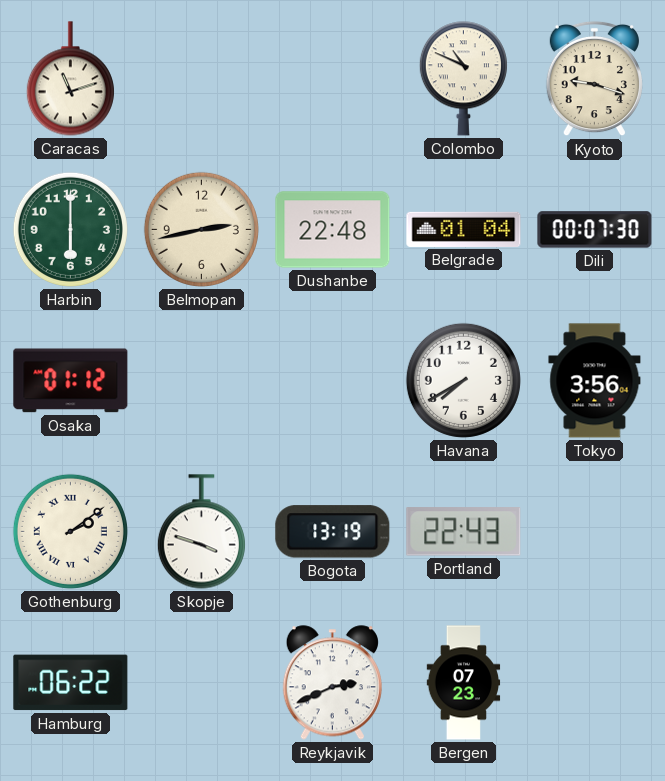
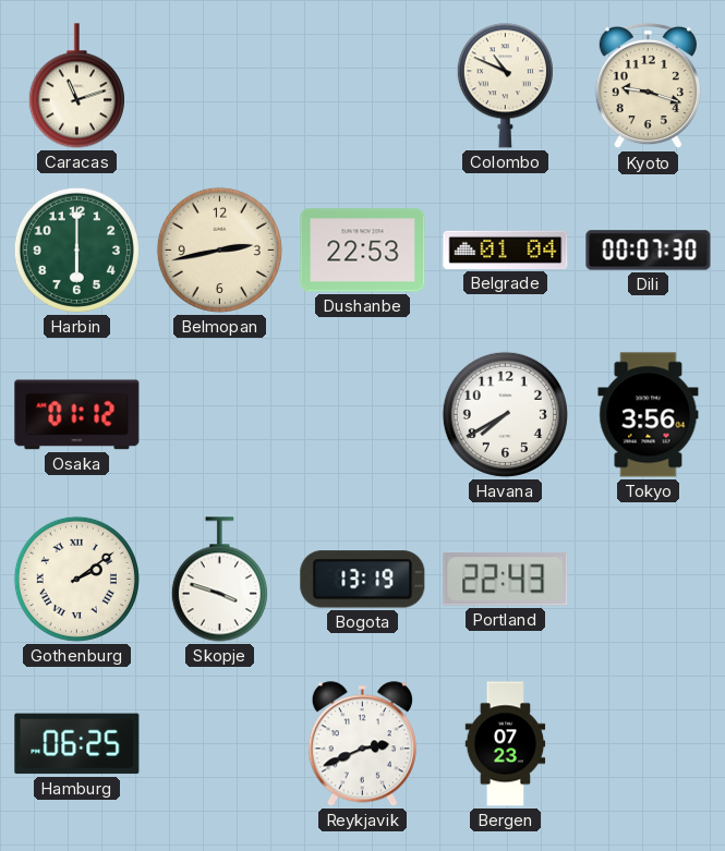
Dushanbe: 22:48 -> 22:53 (363, 251)
Hamburg: 06:22 -> 06:25 (77, 744)
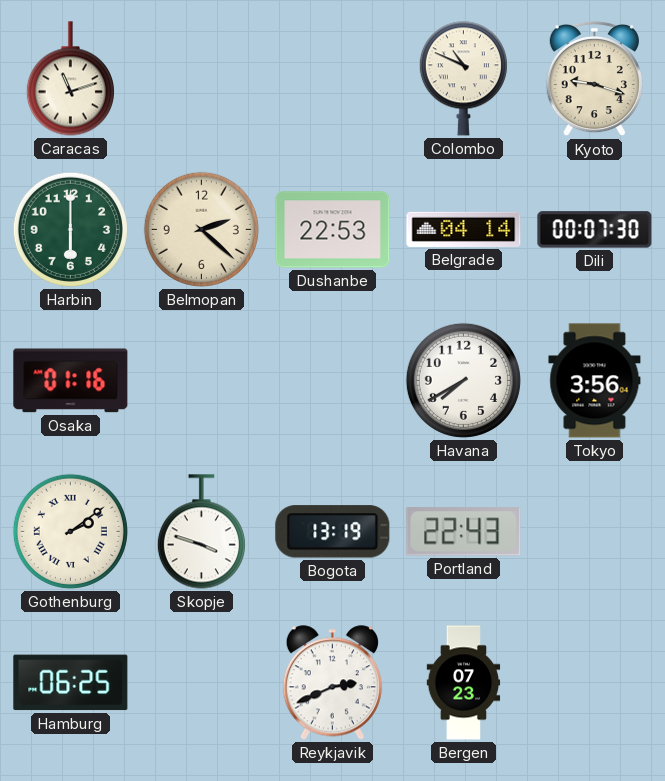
Belmopan: 2:43 -> 2:22 (201, 229)
Belgrade: 01:04 -> 04:14 (464, 229)
Osaka: 01:12 -> 01:16 (71, 381)
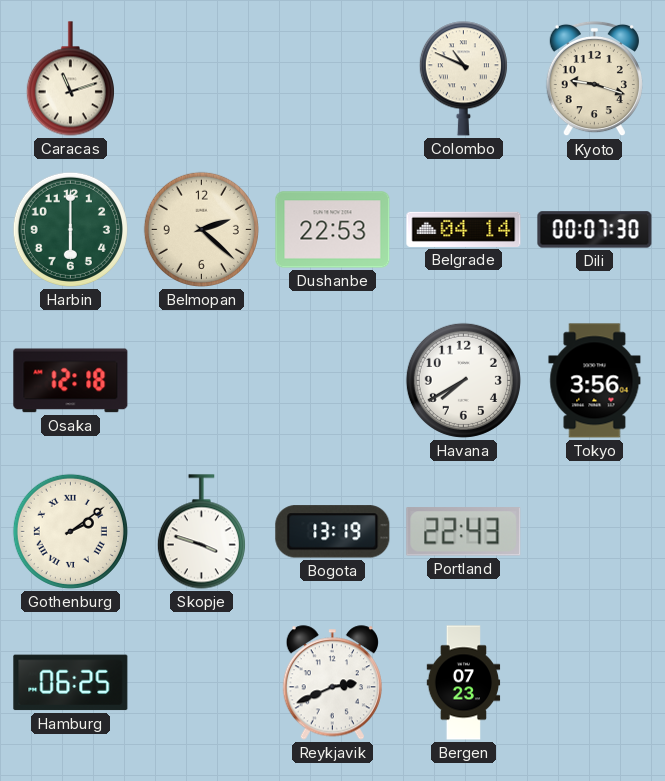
Osaka: 01:16 -> 12:18 (71, 381)
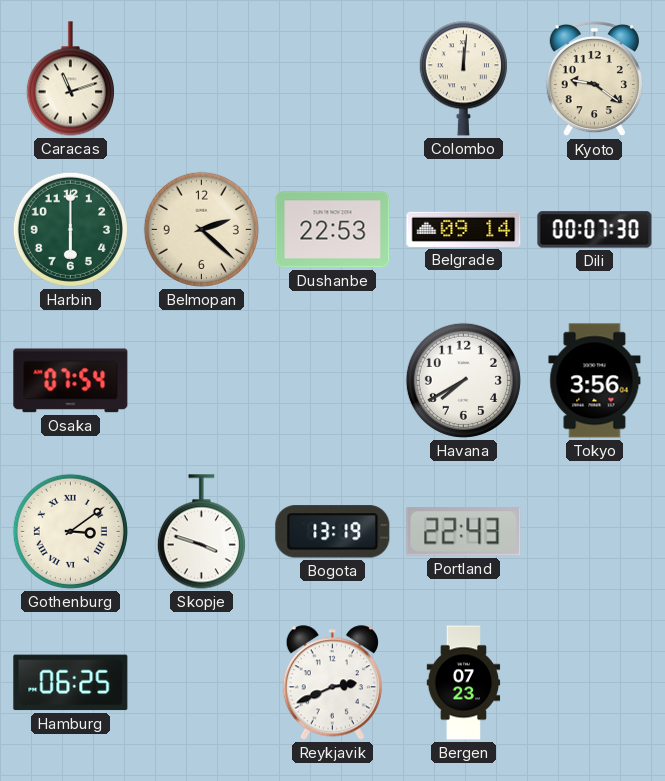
Colombo: 10:49 -> 12:01 (463, 79)
Kyoto: 9:18 -> 9:21 (594, 79)
Belgrade: 04:14 -> 09:14 (464, 229)
Osaka: 12:18 -> 07:54 (71, 381)
Gothenburg: 2:09 -> 3:09 (70, 531)
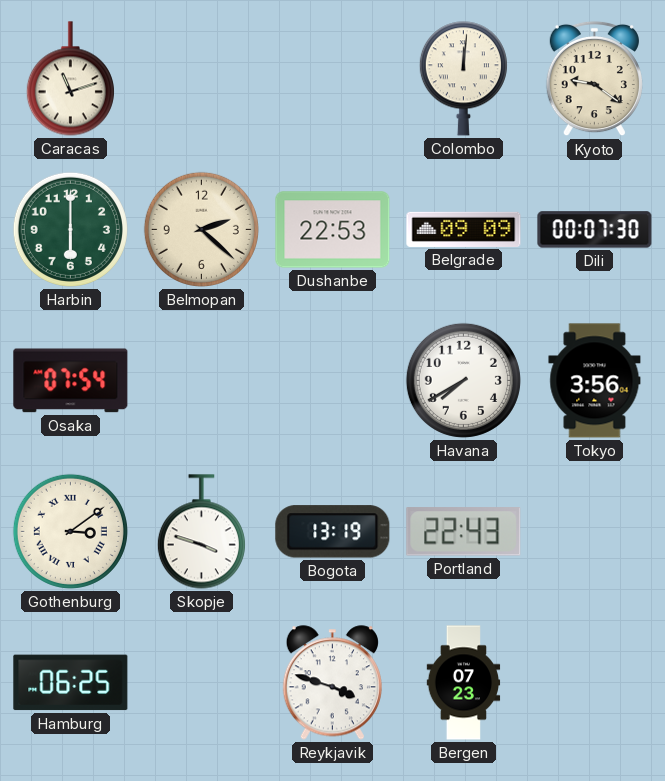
Belgrade: 09:14 -> 09:09 (464, 229)
Reykjavik: 2:41 -> 3:48 (332, 683)
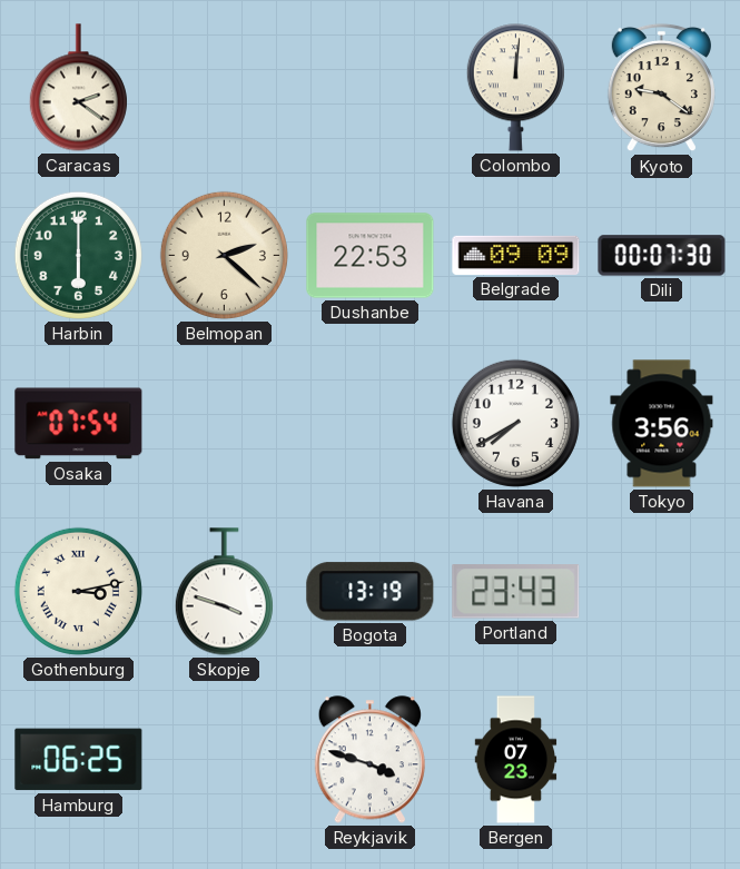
Caracas: 11:12 -> 2:21 (78, 88)
Gothenburg: 3:09 -> 3:13 (78, 591)
Portland: 22:43 -> 23:43 (516, 592)
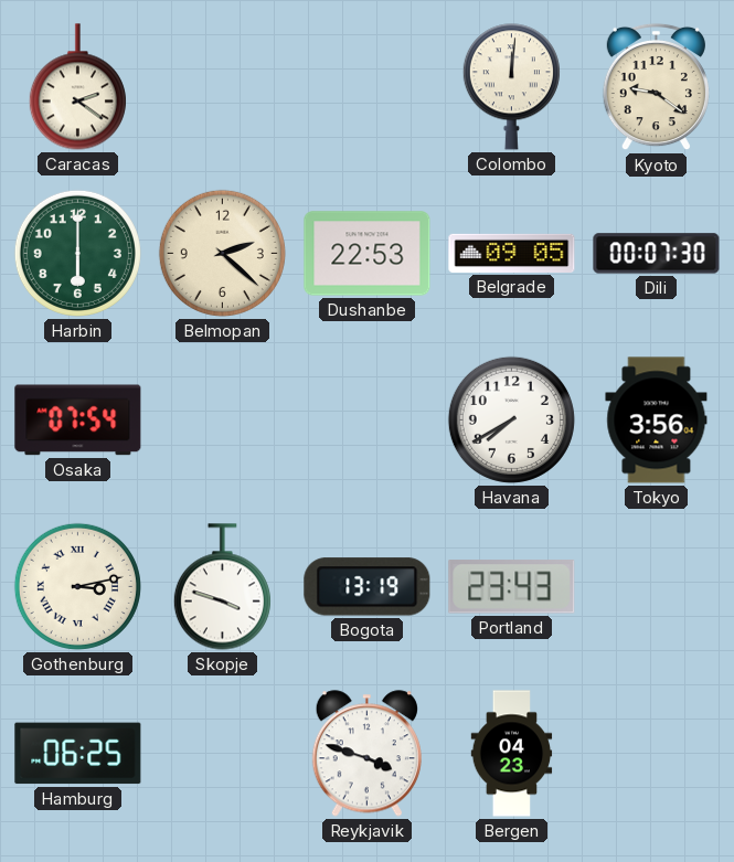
Belgrade: 09:09 -> 09:05 (512, 253)
Bergen: 07:23 -> 04:23 (512, 754)
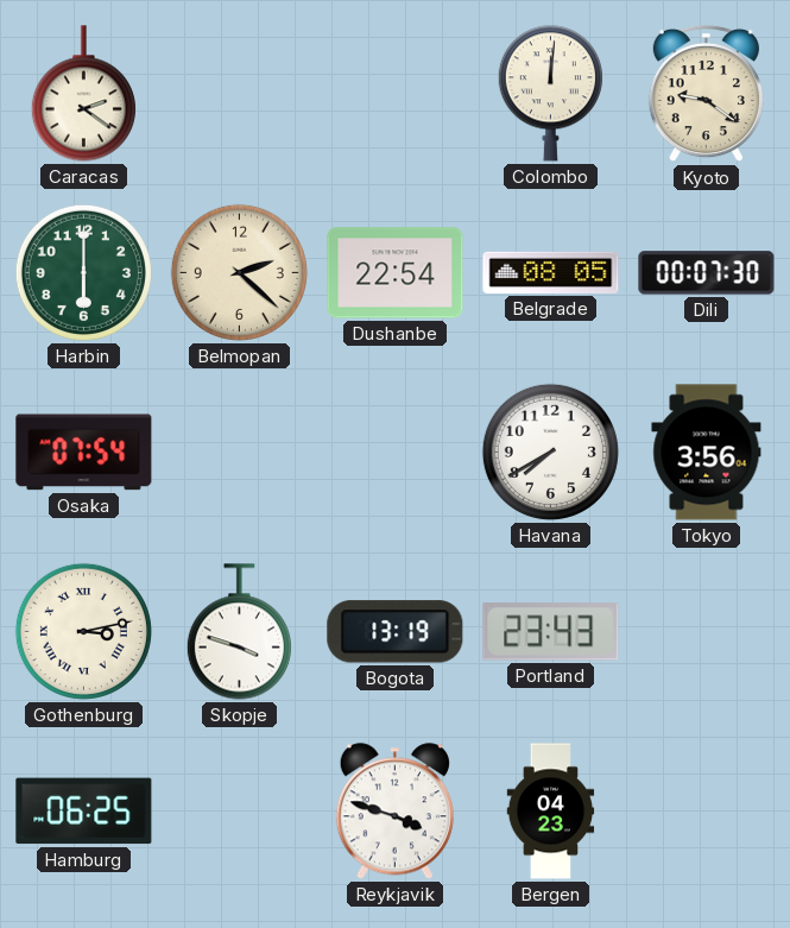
Dushanbe: 22:53 -> 22:54 (396, 273)
Belgrade: 09:05 -> 08:05 (551, 272)
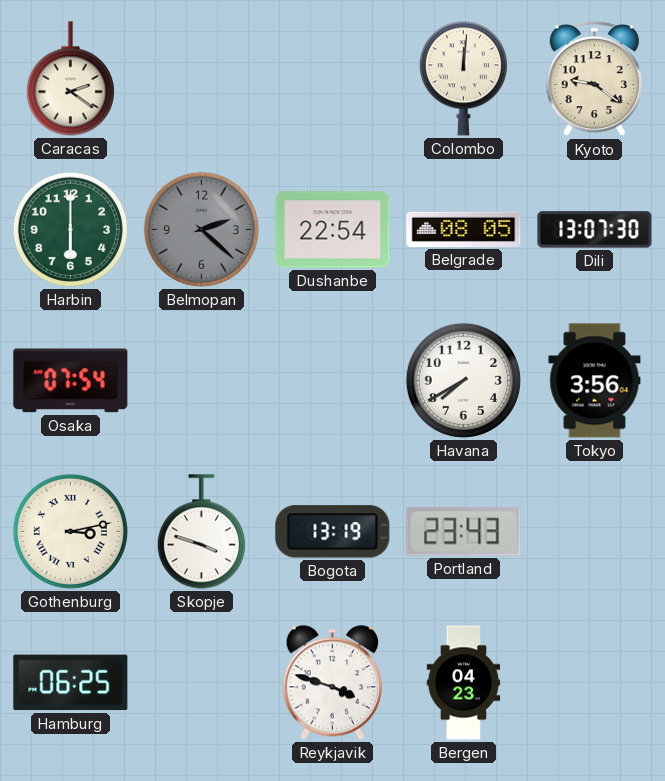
Belmopan dial: cream -> grey (201, 229)
Dili: 00:07 -> 13:07 (595, 230)
